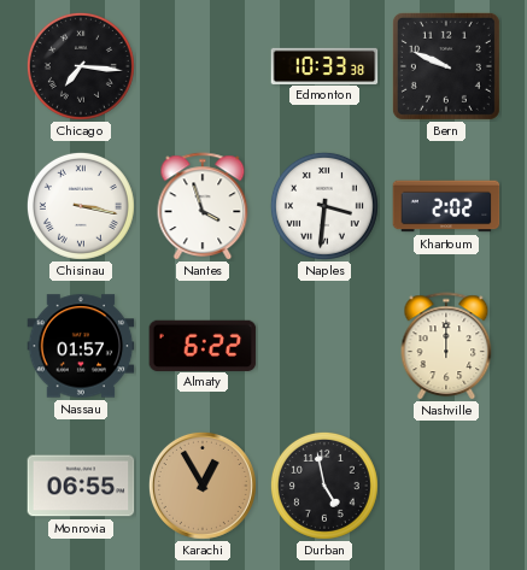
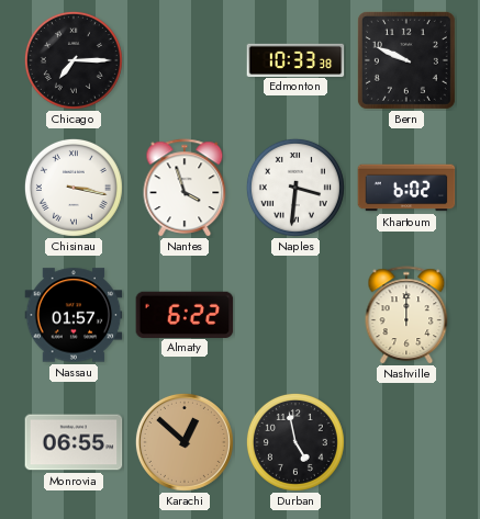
Chicago: 7:16 -> 7:15 (74, 60)
Khartoum: 2:02 -> 6:02 (406, 188)
Karachi: 12:55 -> 12:52 (185, 442)
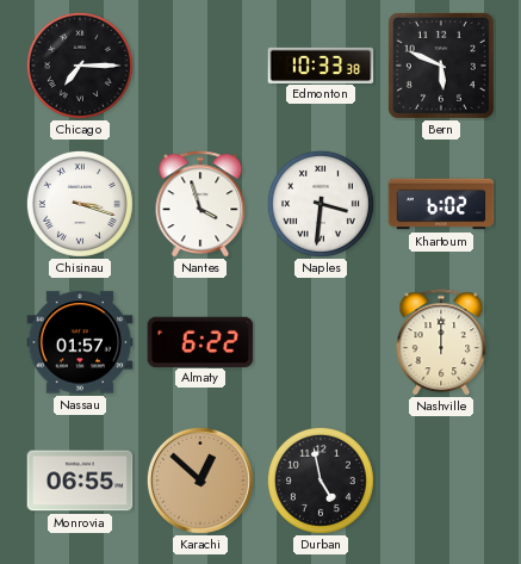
Bern: 9:49 -> 5:49 (441, 66)
Chisinau: 3:17 -> 3:18 (80, 204)
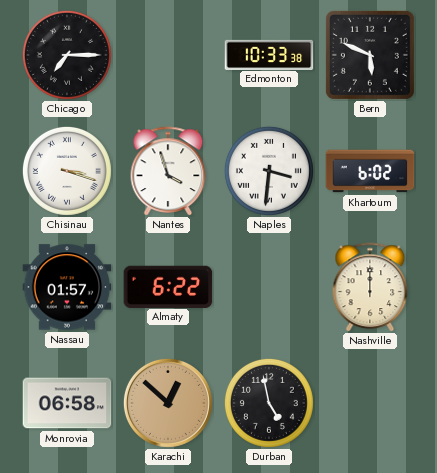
Monrovia: 06:55 -> 06:58 (67, 403)
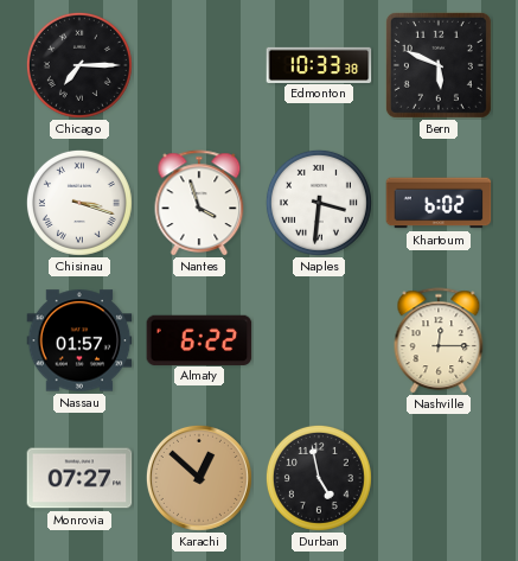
Nashville: 12:00 -> 12:15 (439, 340)
Monrovia: 06:58 -> 07:27 (79, 478)
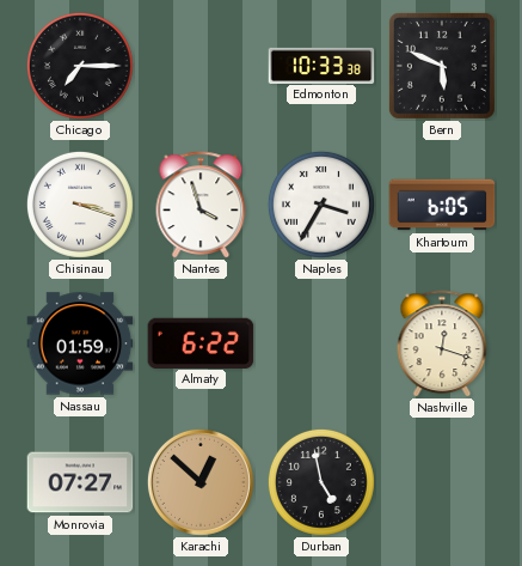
Naples: 3:31 -> 3:35 (321, 205)
Khartoum: 6:02 -> 6:05 (442, 205)
Nassau: 01:57 -> 01:59 (80, 343)
Nashville: 12:15 -> 12:18 (442, 343)
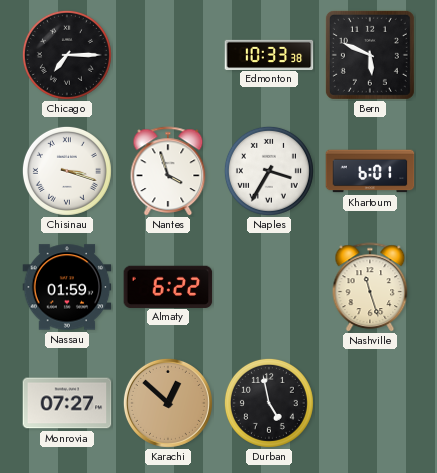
Khartoum: 6:05 -> 6:01 (370, 171)
Nashville: 12:18 -> 11:27 (370, 287)
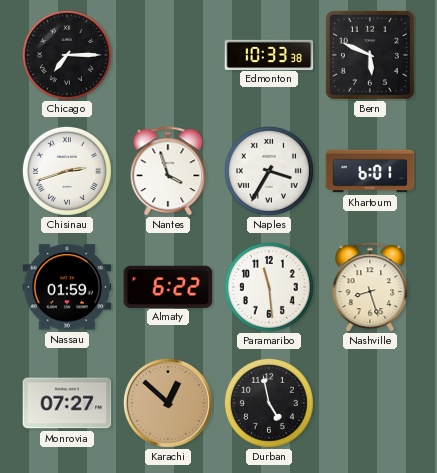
Chisinau: 3:18 -> 2:42 (67, 171)
Paramaribo: none -> 11:29 (269, 287)
Nashville: 11:27 -> 8:27 (370, 287)
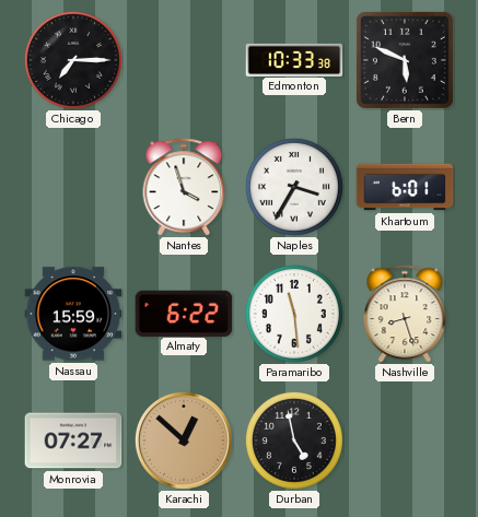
Chisinau: 2:42 -> none (67, 171)
Nassau: 01:59 -> 15:59 (73, 314)
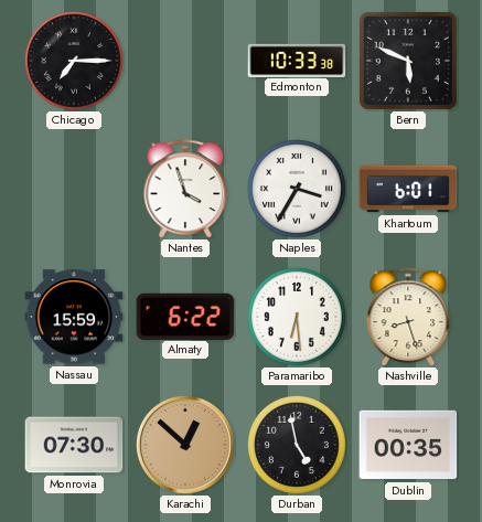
Paramaribo: 11:29 -> 6:29 (297, 317)
Monrovia: 07:27 -> 07:30 (74, 445)
Dublin: none -> 00:35 (408, 445)
